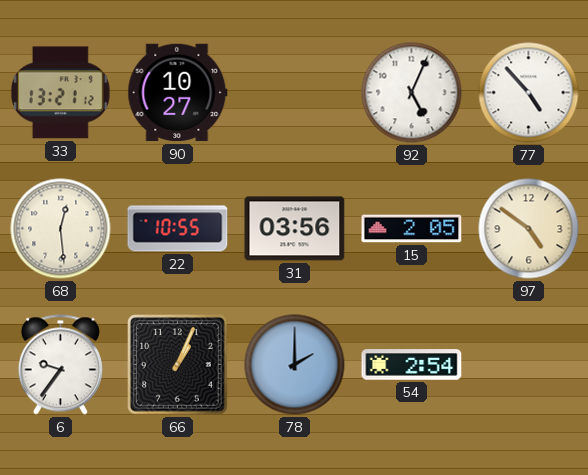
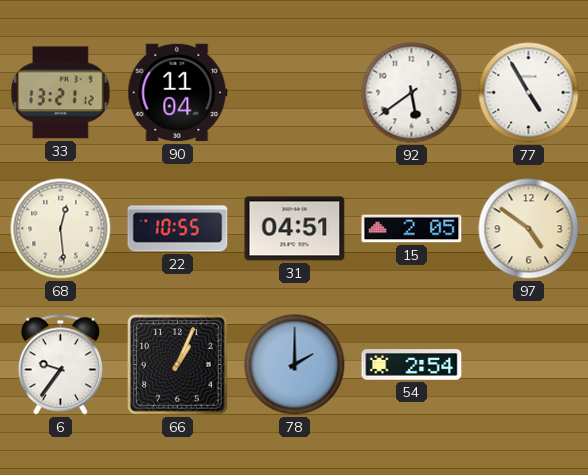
90: 10:27 -> 11:04 (178, 93)
92: 5:04 -> 5:39 (412, 93)
77: 4:53 -> 4:55 (529, 93)
31: 03:56 -> 04:51 (295, 229)
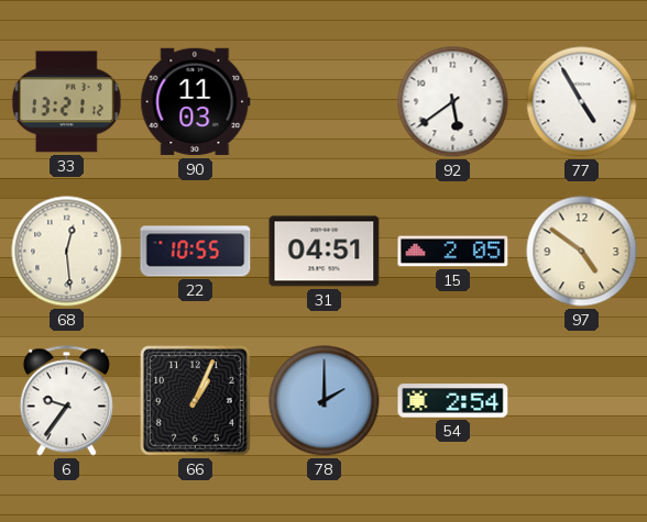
90: 11:04 -> 11:03 (196, 102)
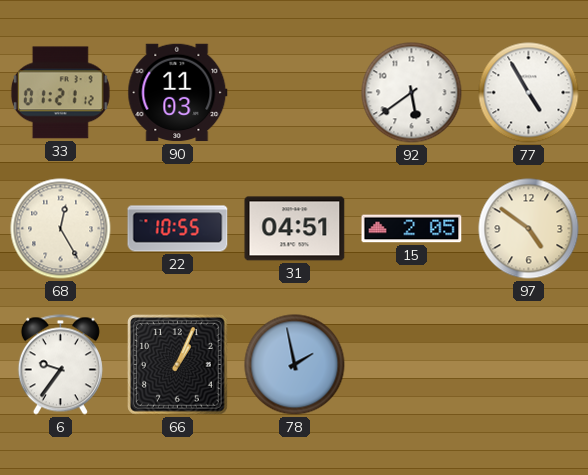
33: 13:21 -> 01:21 (60, 93)
68: 12:29 -> 12:25 (61, 229)
78: 2:00 -> 1:58 (295, 365)
54: 2:54 -> none (453, 401)
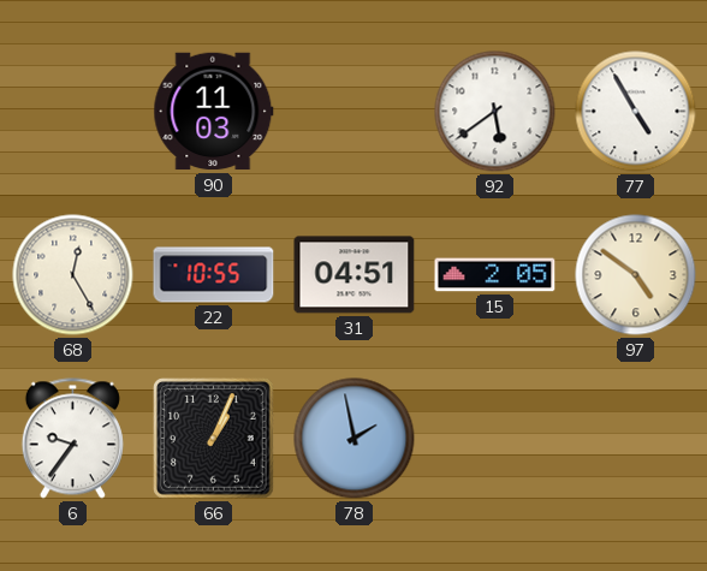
33: 01:21 -> none (60, 93)
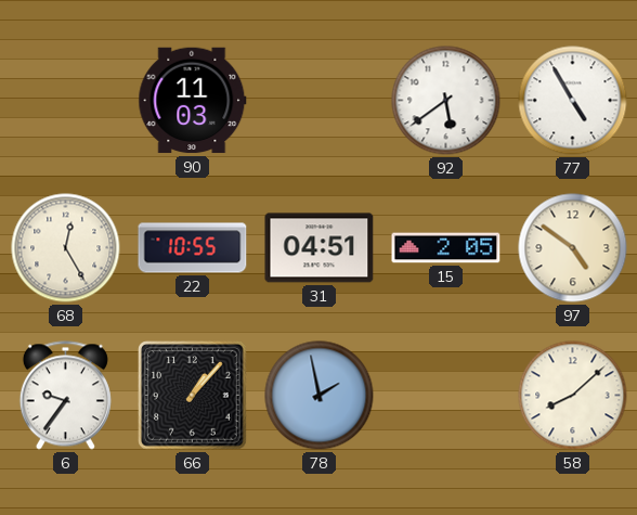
66: 1:04 -> 1:07 (193, 396)
58: none -> 8:08 (573, 396)
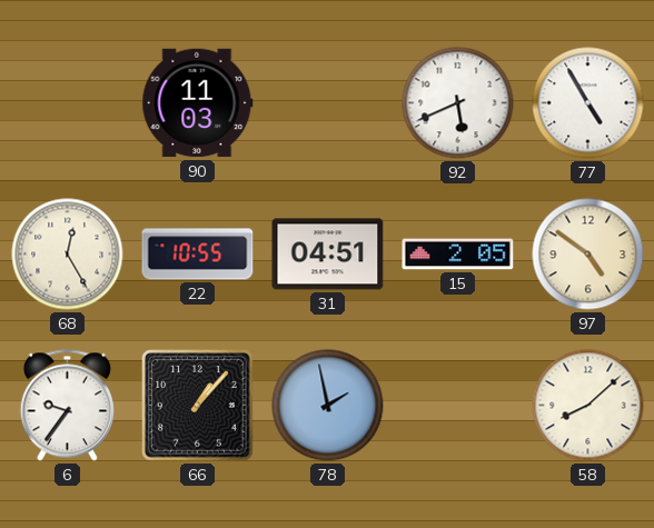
92: 5:39 -> 5:41 (458, 103)
